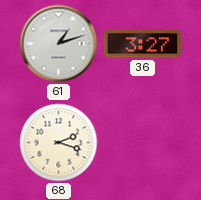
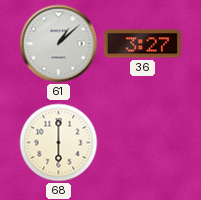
61: 1:12 -> 1:08 (59, 44)
68: 2:18 -> 6:00 (59, 143)
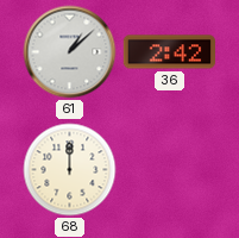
36: 3:27 -> 2:42 (169, 52)
68: 6:00 -> 12:00 (70, 170)
